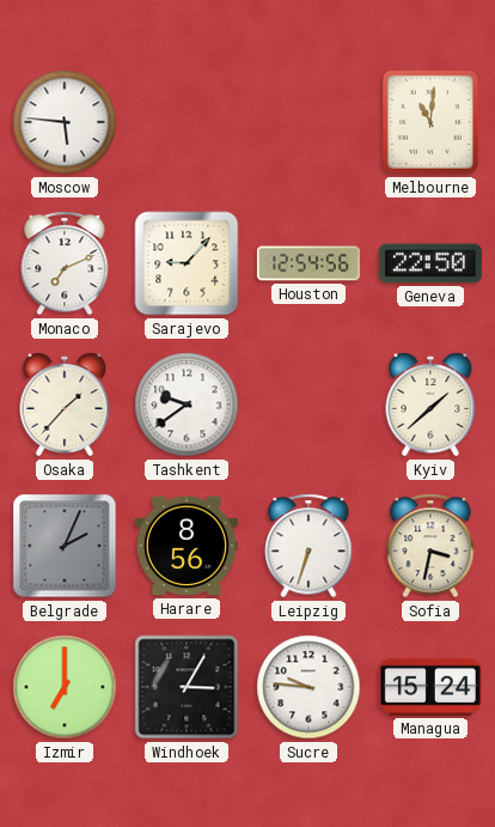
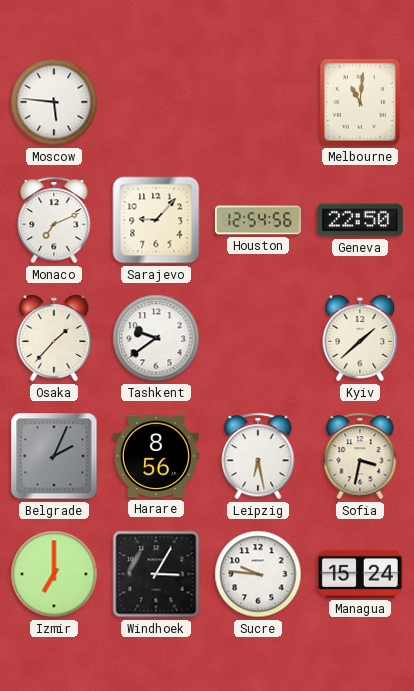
Leipzig: 6:33 -> 6:28 (258, 456)
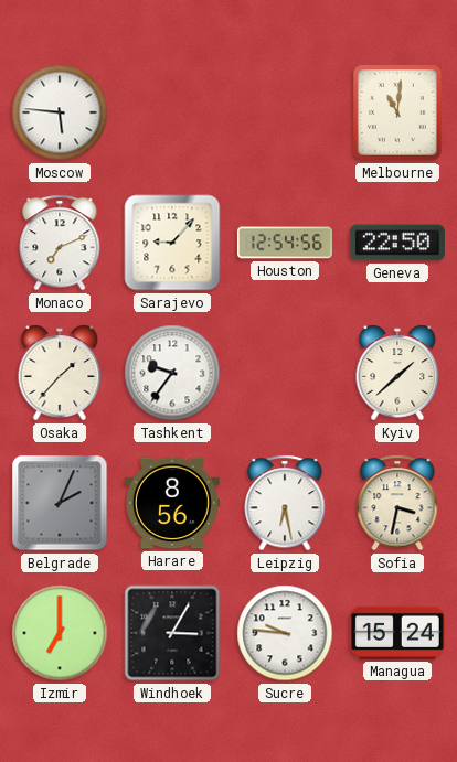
Tashkent: 9:39 -> 9:36 (172, 373)
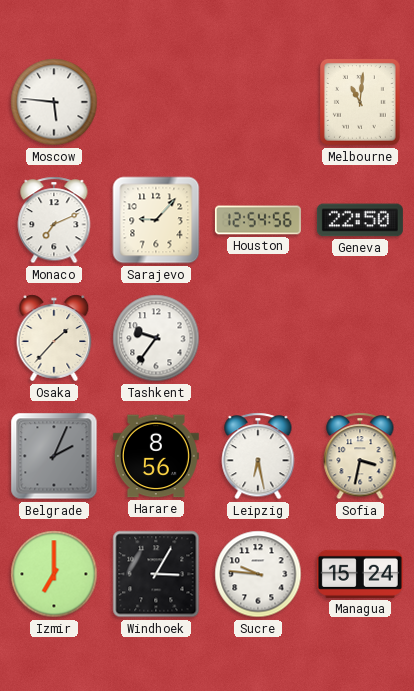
Kyiv: 1:38 -> none (397, 373)
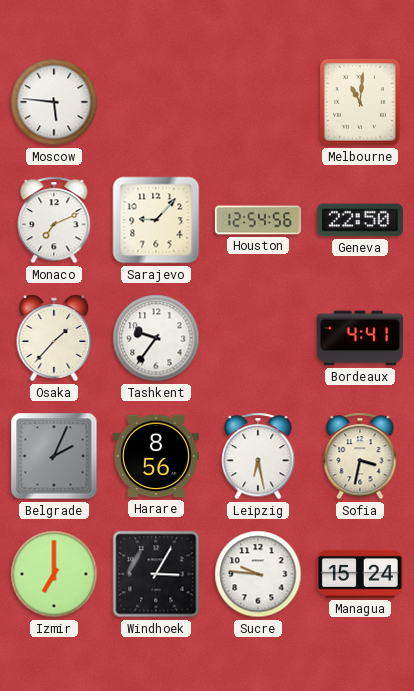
Bordeaux: none -> 4:41 (360, 338)
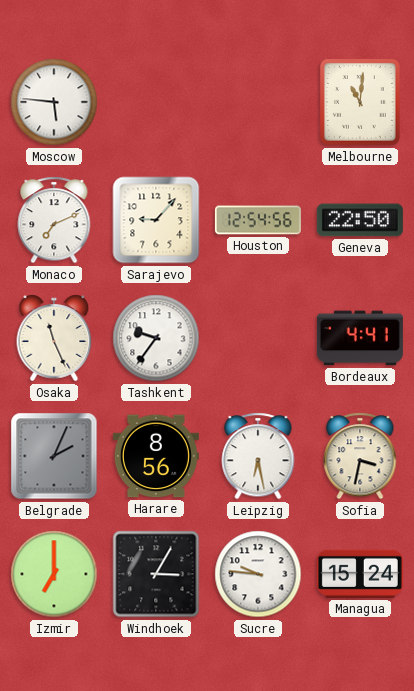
Osaka: 1:37 -> 11:26 (54, 338)
